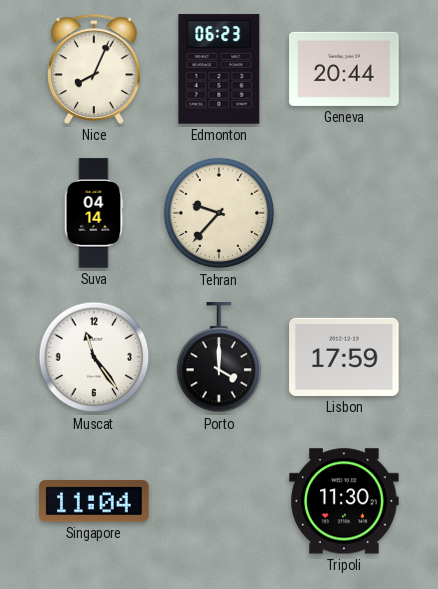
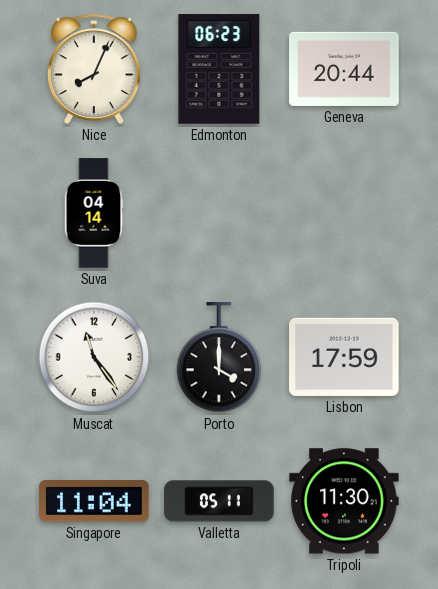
Tehran: 9:37 -> none (219, 213)
Valletta: none -> 05:11 (219, 501)
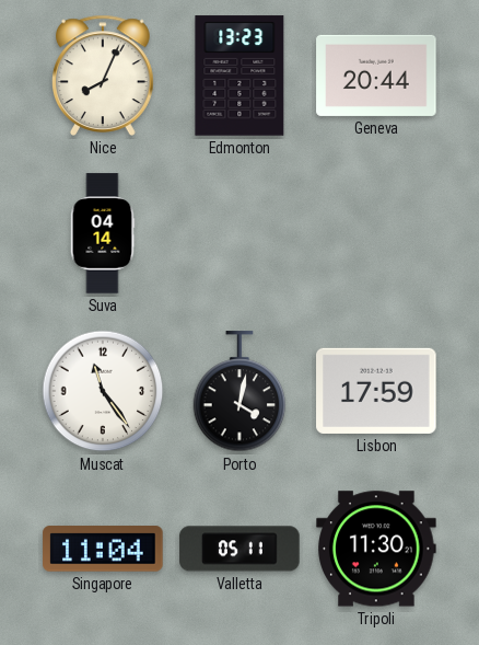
Edmonton: 06:23 -> 13:23 (240, 76)
Porto: 4:00 -> 4:02 (240, 392)
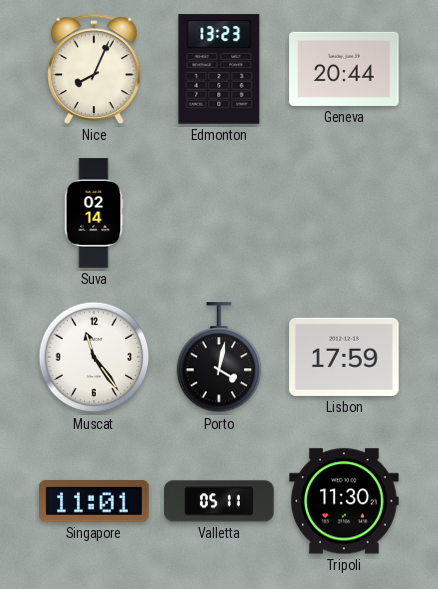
Suva: 04:14 -> 02:14 (94, 213)
Singapore: 11:04 -> 11:01 (94, 501)
